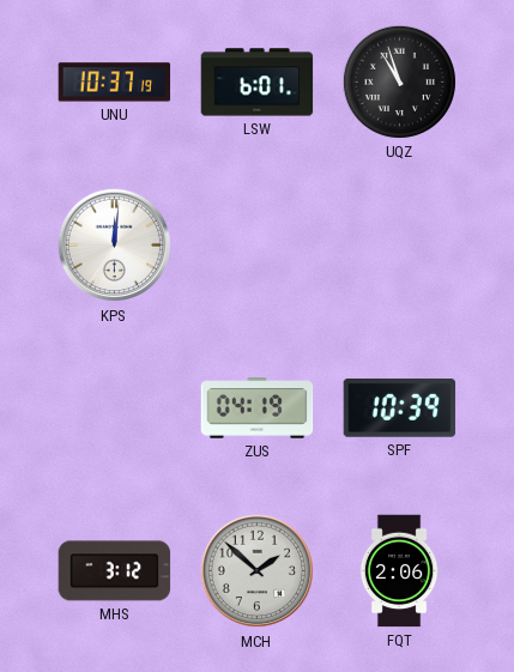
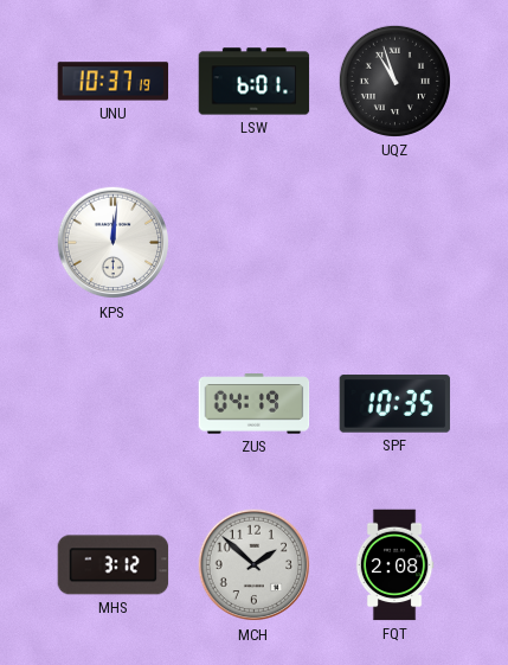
SPF: 10:39 -> 10:35 (396, 404)
FQT: 2:06 -> 2:08 (394, 565)
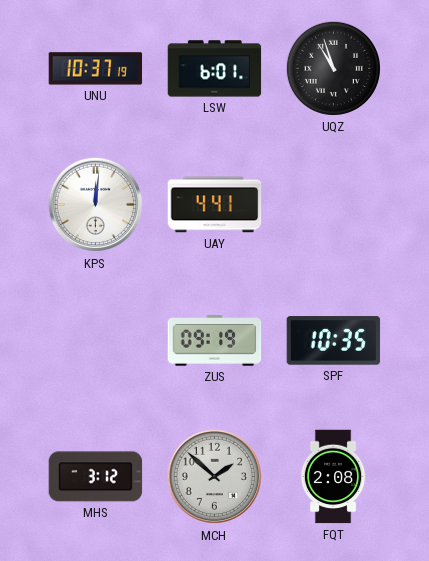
UAY: none -> 4:41 (215, 205)
ZUS: 04:19 -> 09:19 (215, 341)
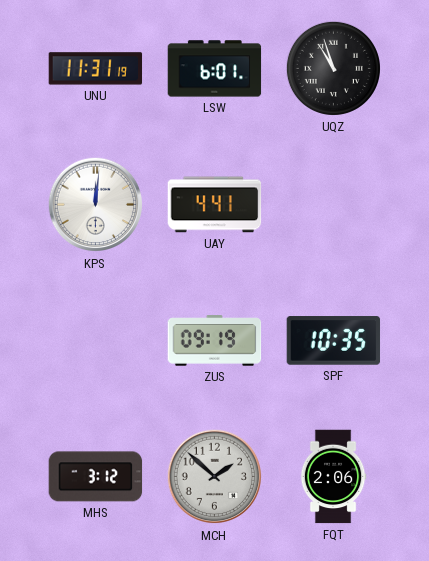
UNU: 10:37 -> 11:31 (96, 69)
FQT: 2:08 -> 2:06 (333, 477)
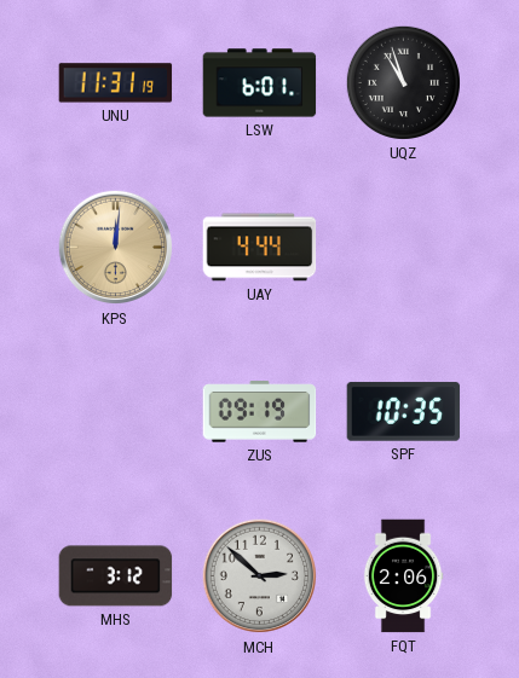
KPS dial: white -> champagne (116, 248)
UAY: 4:41 -> 4:44 (260, 248)
MCH: 1:52 -> 2:52 (260, 576)
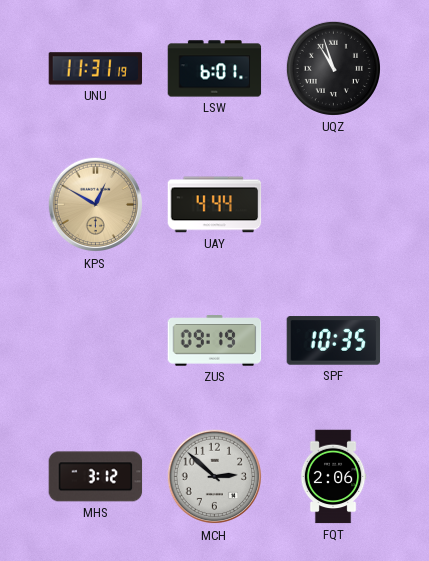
KPS: 12:01 -> 12:50 (96, 205)
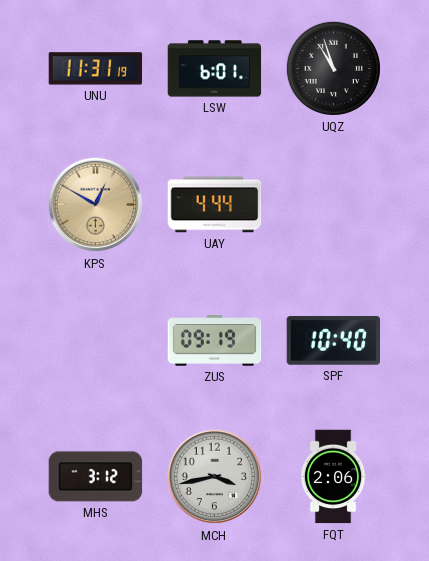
SPF: 10:35 -> 10:40 (334, 341)
MCH: 2:52 -> 3:43 (215, 477)
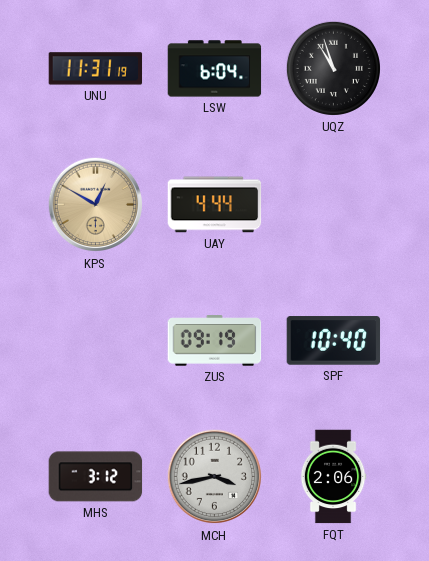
LSW: 6:01 -> 6:04 (215, 69)
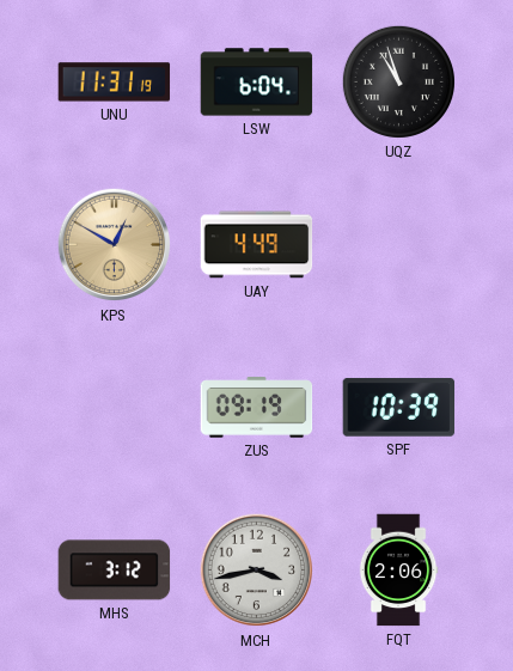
UAY: 4:44 -> 4:49 (257, 245)
SPF: 10:40 -> 10:39 (399, 408)
